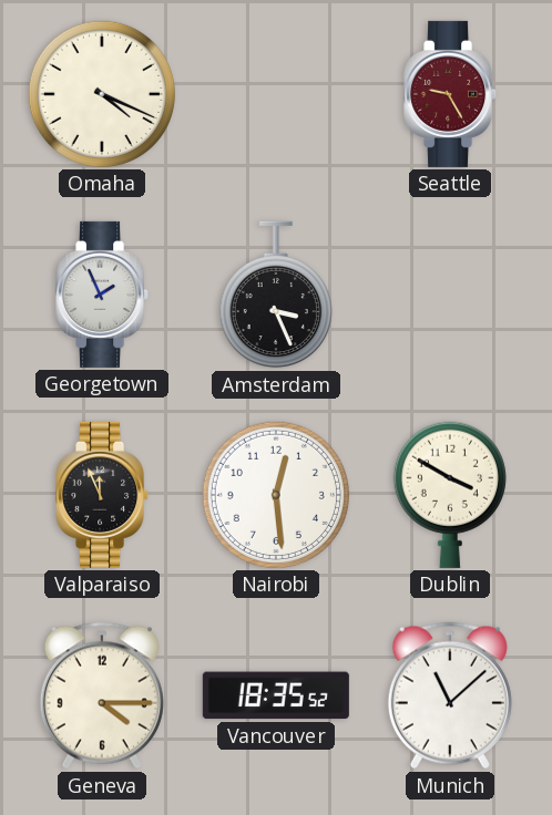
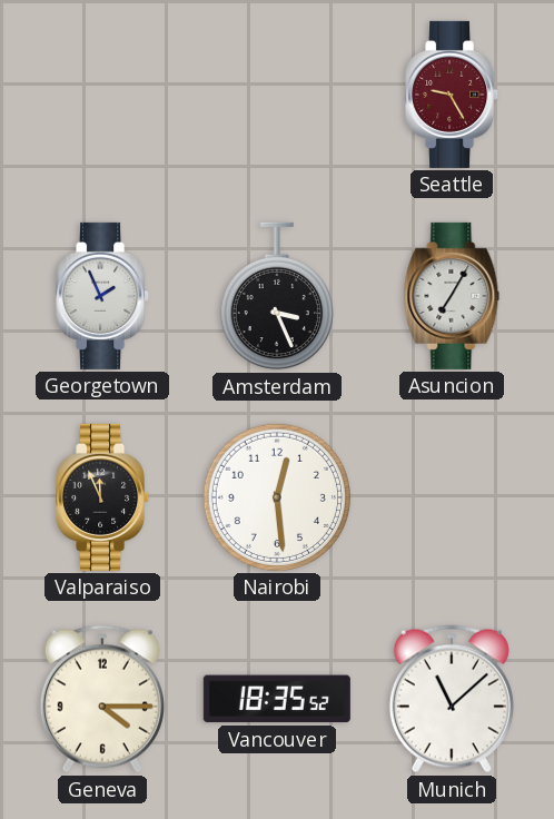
Omaha: 4:19 -> none (102, 94)
Asuncion: none -> 7:05 (452, 296)
Dublin: 3:50 -> none (450, 495)
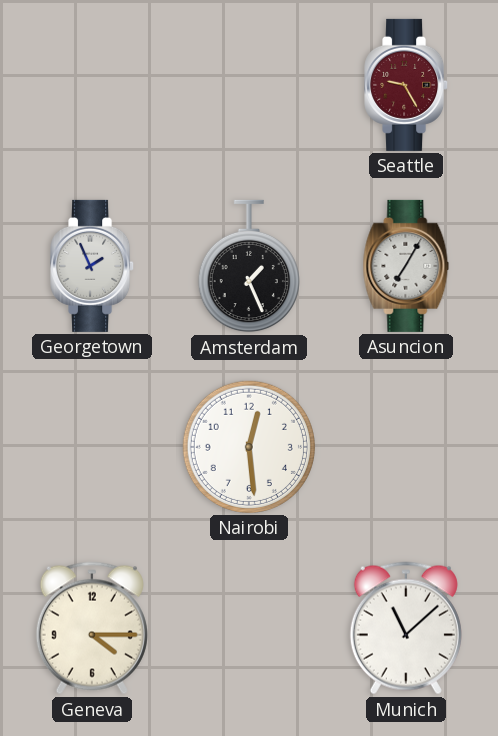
Amsterdam: 3:26 -> 1:26 (249, 266)
Valparaiso: 11:56 -> none (103, 497)
Vancouver: 18:35 -> none (277, 699)
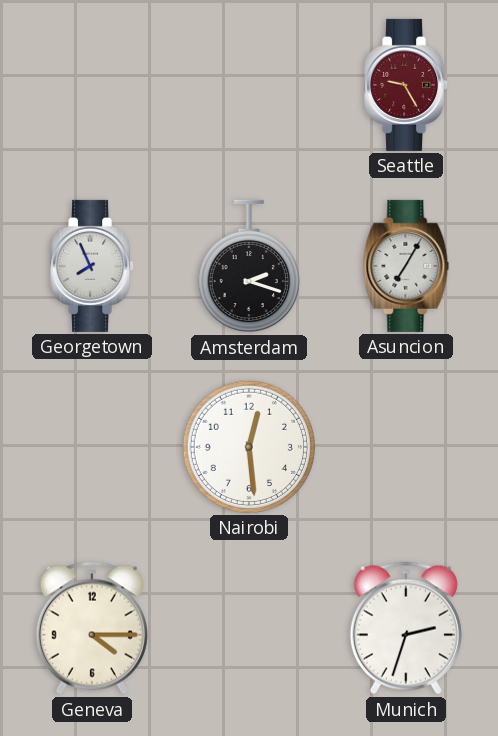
Georgetown: 1:56 -> 7:56 (93, 266)
Amsterdam: 1:26 -> 2:18 (249, 266)
Munich: 11:08 -> 2:33 (406, 628)
